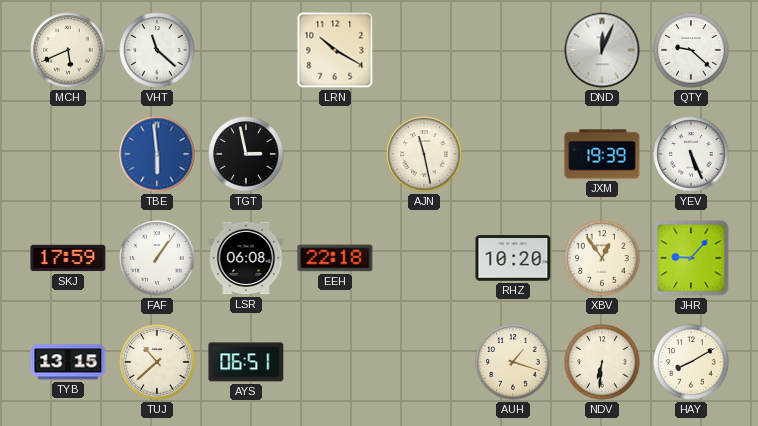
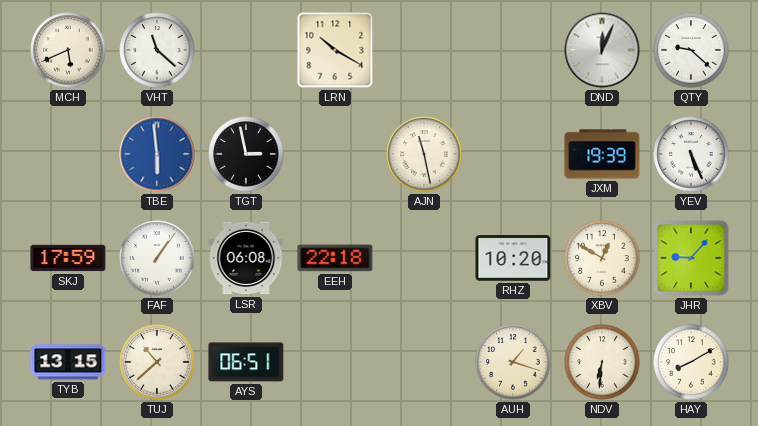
XBV: 12:54 -> 12:50 (602, 258)
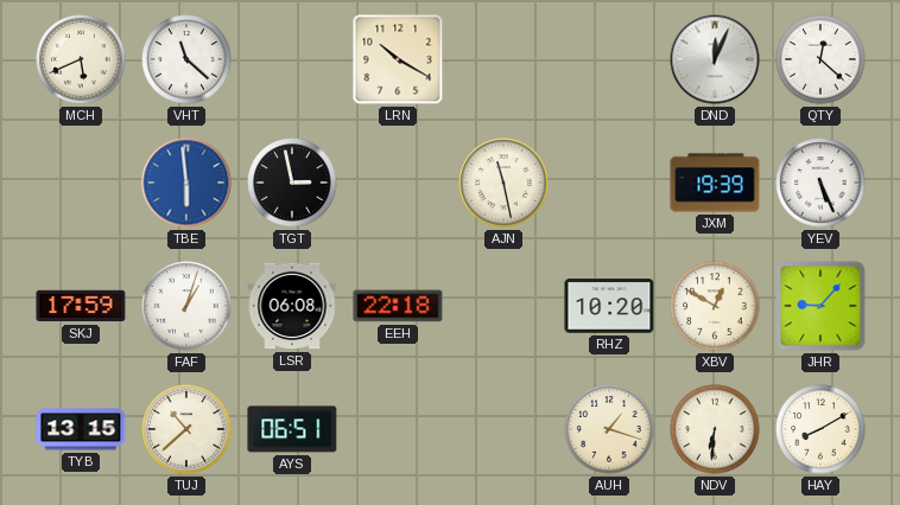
QTY: 9:22 -> 12:22 (820, 59)
FAF: 1:06 -> 1:03 (186, 306)
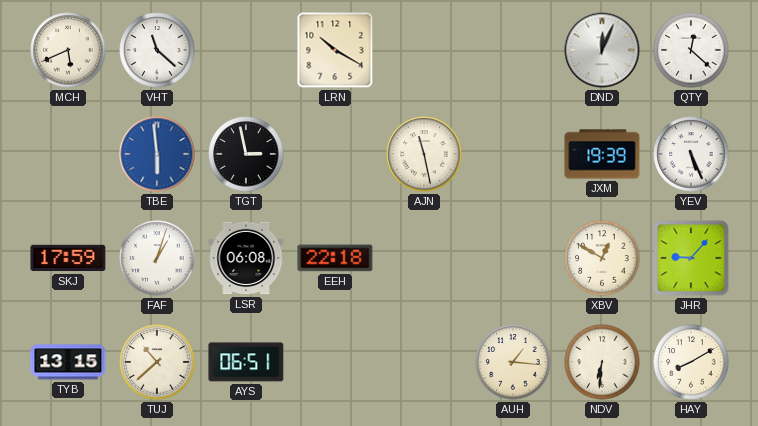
RHZ: 10:20 -> none (609, 306)
AUH: 1:18 -> 1:16 (513, 362)
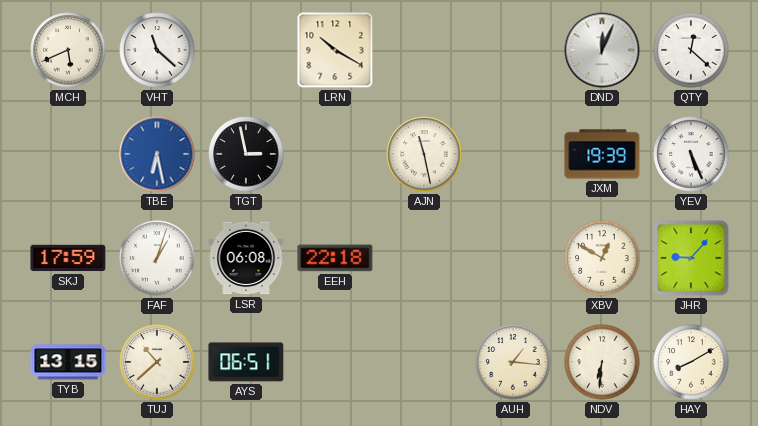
TBE: 5:59 -> 6:28 (157, 154)
